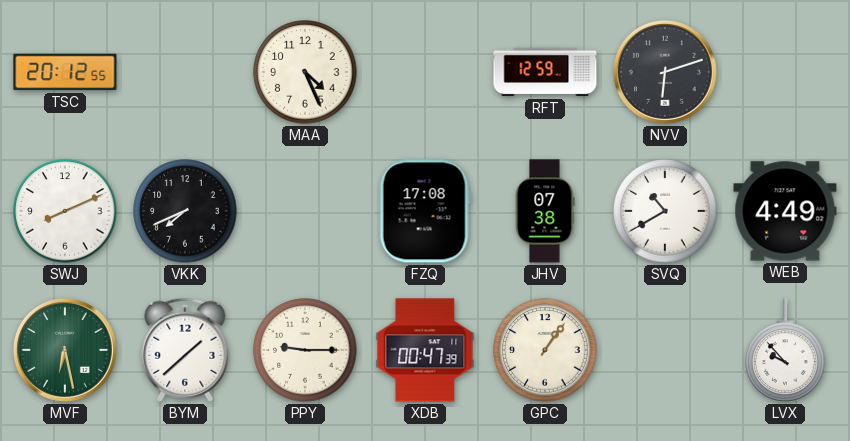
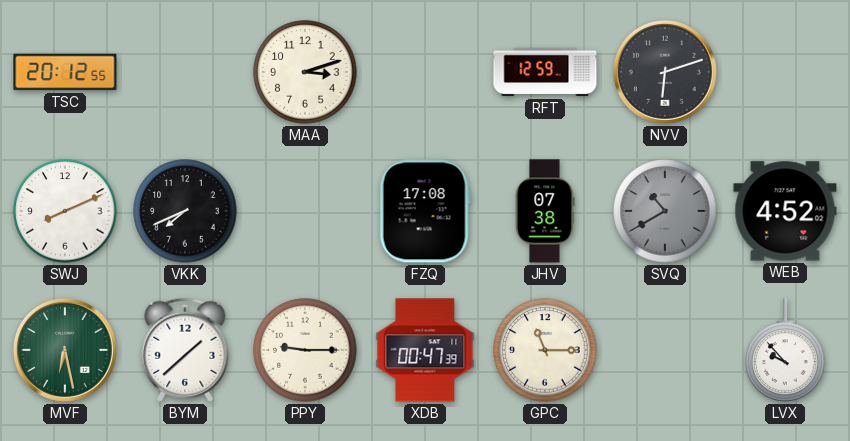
MAA: 4:26 -> 3:12 (305, 72)
SVQ dial: white -> grey (665, 211)
WEB: 4:49 -> 4:52 (785, 211)
GPC: 1:06 -> 11:15 (545, 350)
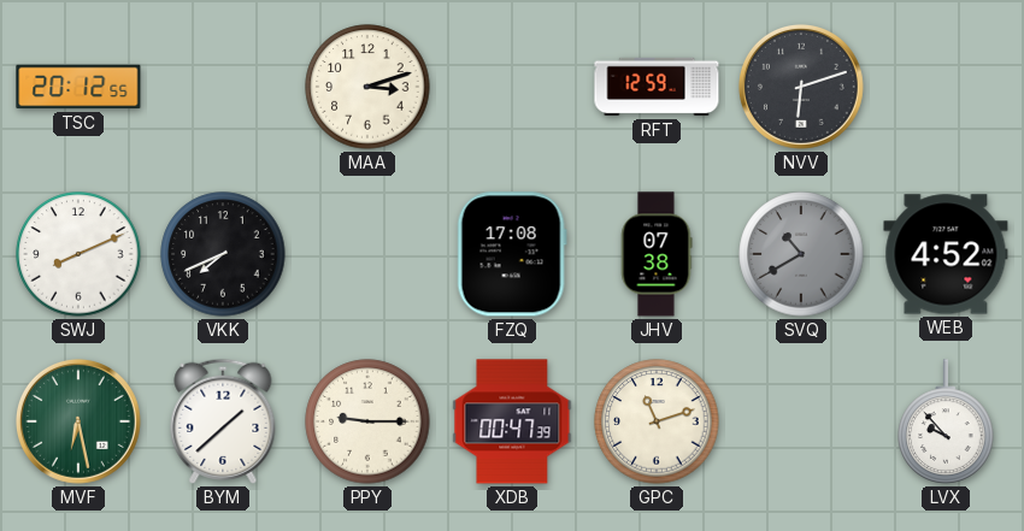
GPC: 11:15 -> 11:12 (657, 421)
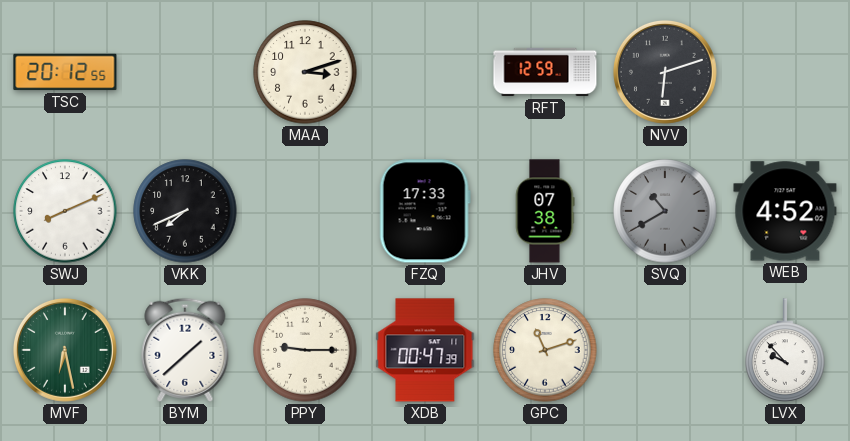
FZQ: 17:08 -> 17:33 (425, 211)
